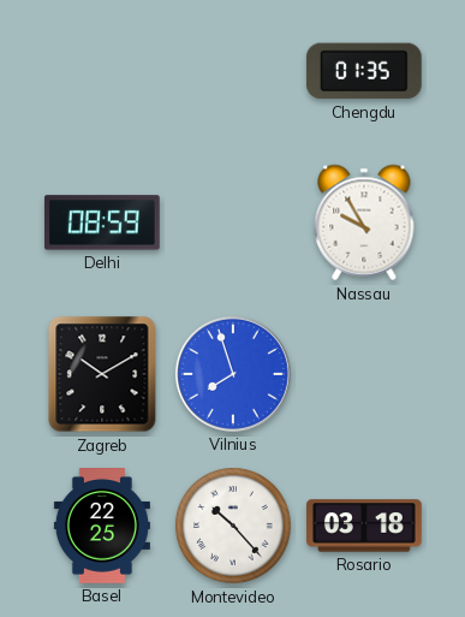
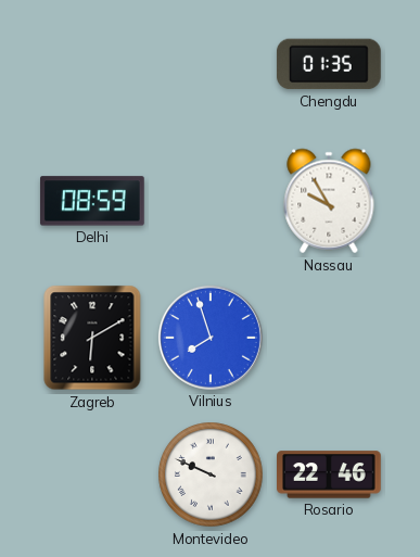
Zagreb: 10:10 -> 6:10 (92, 338)
Basel: 22:25 -> none (102, 527)
Montevideo: 10:23 -> 9:49 (211, 474)
Rosario: 03:18 -> 22:46 (330, 474)
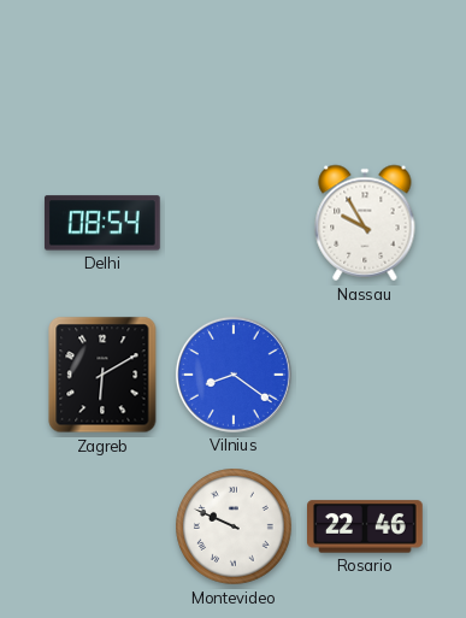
Chengdu: 01:35 -> none (329, 64)
Delhi: 08:59 -> 08:54 (102, 223)
Vilnius: 7:57 -> 8:21 (234, 375)
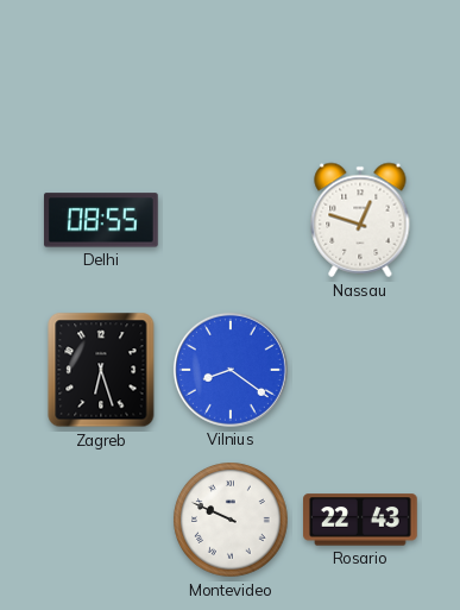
Delhi: 08:54 -> 08:55 (101, 220)
Nassau: 9:55 -> 12:48 (360, 220)
Zagreb: 6:10 -> 6:27 (101, 370)
Rosario: 22:46 -> 22:43 (361, 520)
